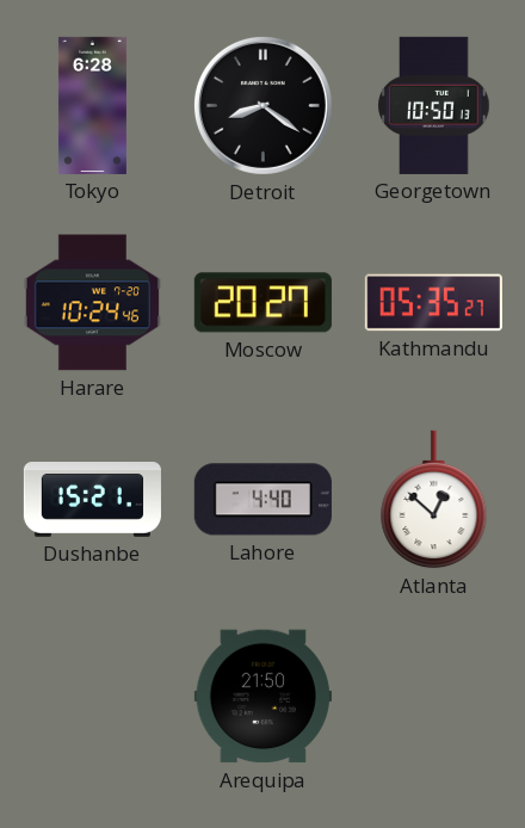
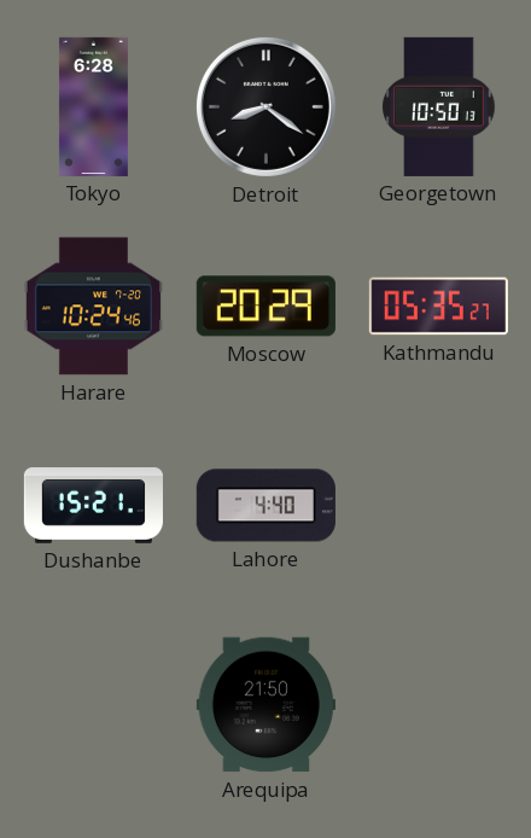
Moscow: 20:27 -> 20:29 (265, 307)
Atlanta: 12:52 -> none (434, 500)
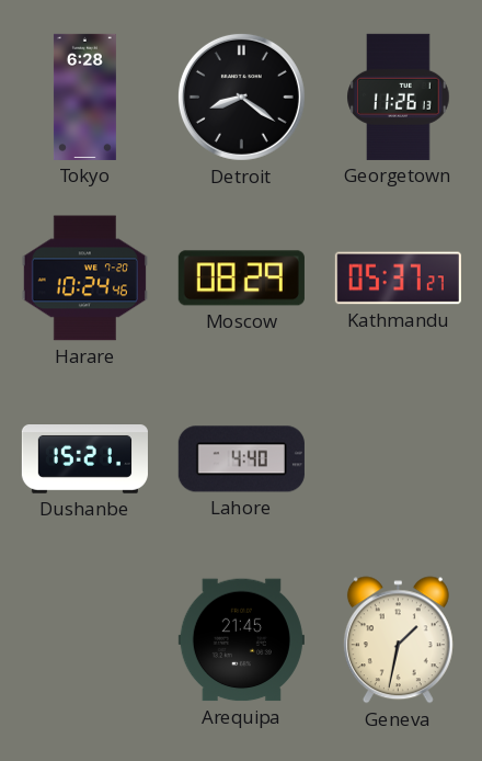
Georgetown: 10:50 -> 11:26 (399, 96)
Moscow: 20:29 -> 08:29 (241, 279)
Kathmandu: 05:35 -> 05:37 (398, 279)
Arequipa: 21:50 -> 21:45 (241, 640)
Geneva: none -> 1:32 (398, 640)
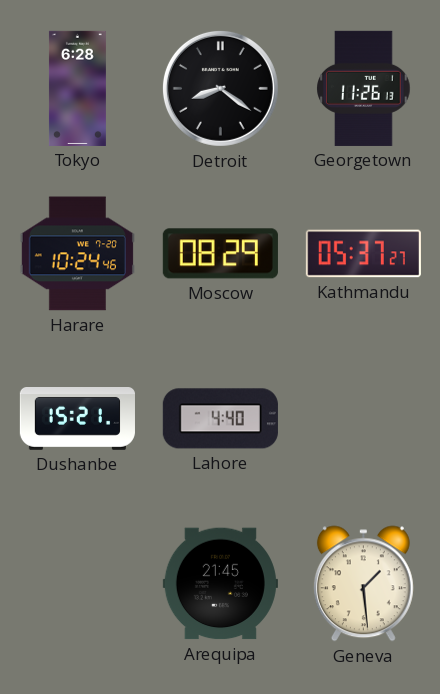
Geneva: 1:32 -> 1:29 (363, 584)
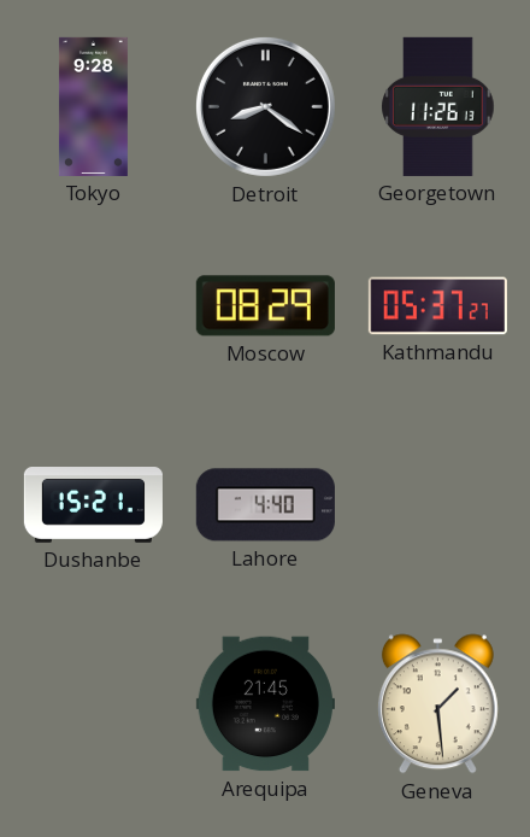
Tokyo: 6:28 -> 9:28 (93, 106)
Harare: 10:24 -> none (77, 254)
